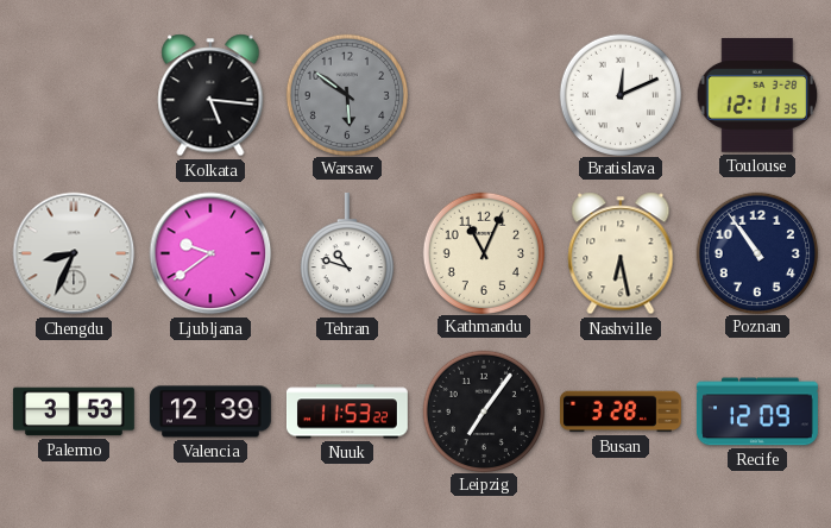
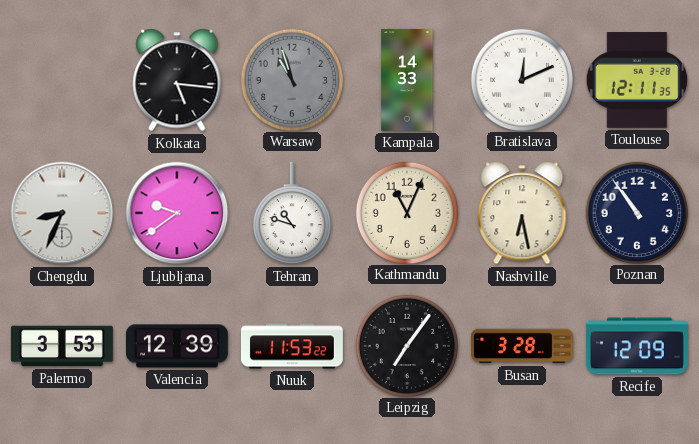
Warsaw: 5:51 -> 10:57 (291, 79)
Kampala: none -> 14:33 (407, 80)
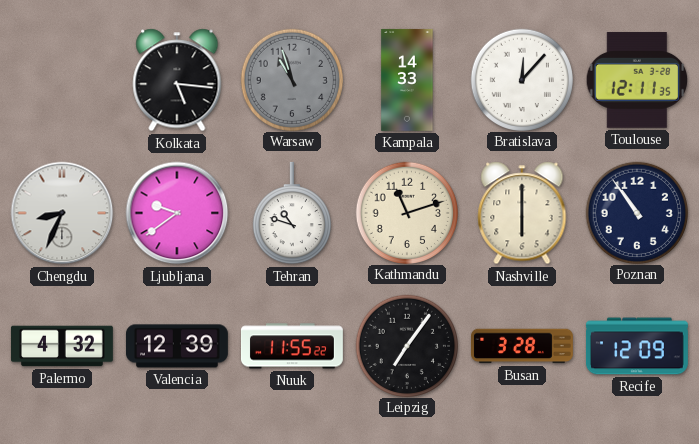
Bratislava: 12:11 -> 12:07 (521, 79)
Kathmandu: 11:04 -> 11:12 (406, 212)
Nashville: 6:28 -> 6:00 (522, 213)
Palermo: 3:53 -> 4:32 (62, 346)
Nuuk: 11:53 -> 11:55 (292, 346)
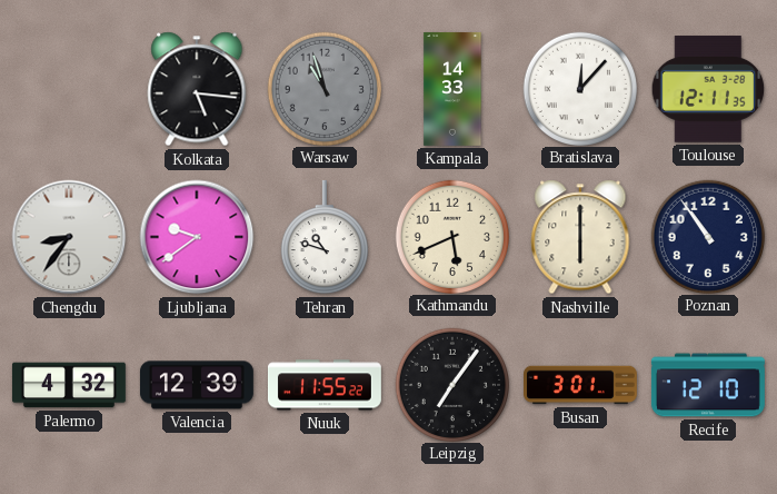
Chengdu: 8:34 -> 8:36 (69, 237)
Kathmandu: 11:12 -> 5:41 (451, 236)
Busan: 3:28 -> 3:01 (581, 385)
Recife: 12:09 -> 12:10 (708, 385)
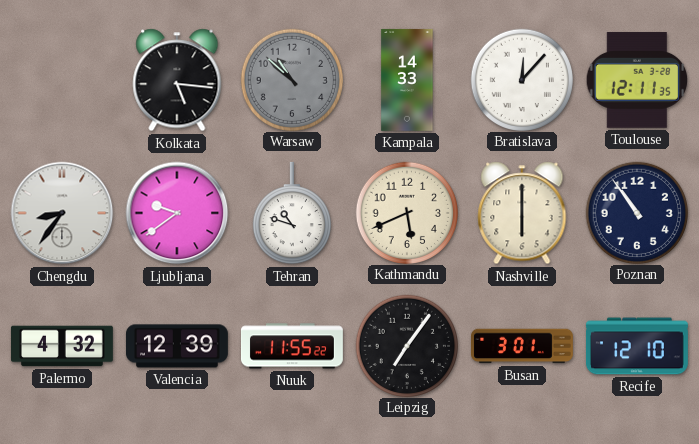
Warsaw: 10:57 -> 10:52 (291, 79)
